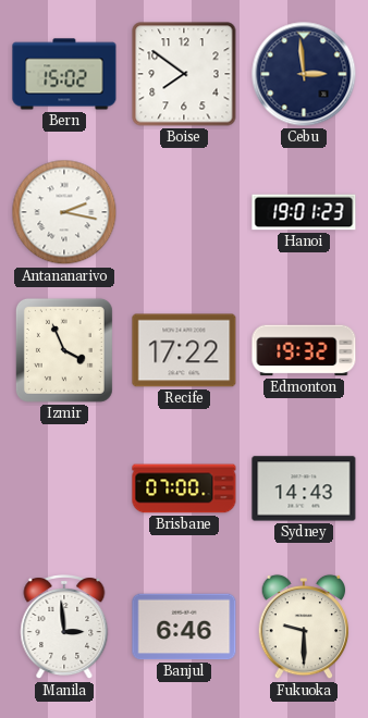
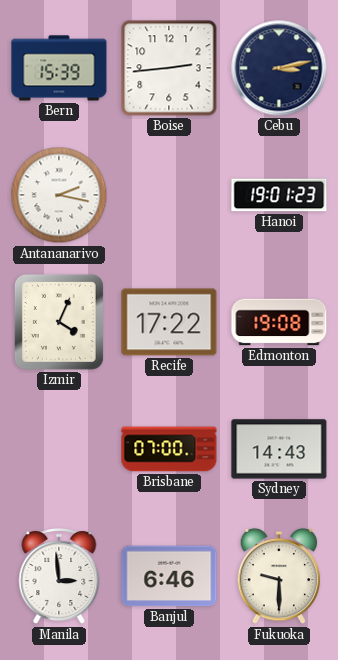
Bern: 15:02 -> 15:39 (59, 68)
Boise: 7:51 -> 2:44 (169, 68)
Cebu: 2:59 -> 3:13 (279, 68)
Izmir: 3:56 -> 4:04 (59, 322)
Edmonton: 19:32 -> 19:08 (279, 322)
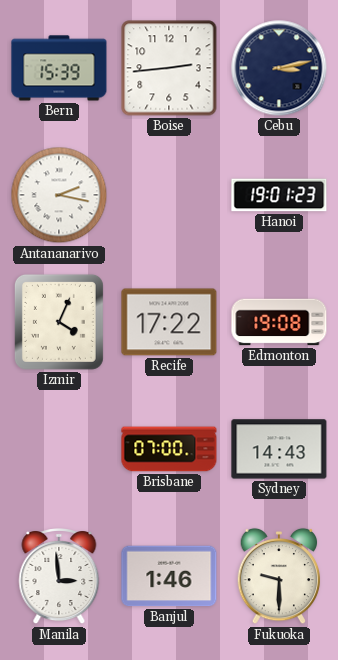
Banjul: 6:46 -> 1:46 (169, 576)
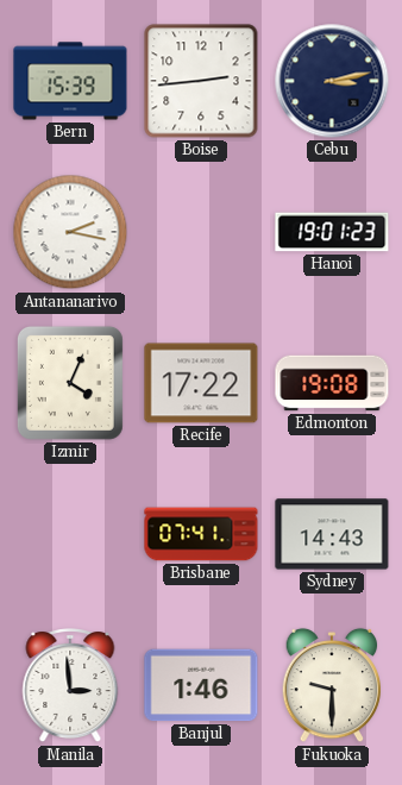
Brisbane: 07:00 -> 07:41 (201, 534)
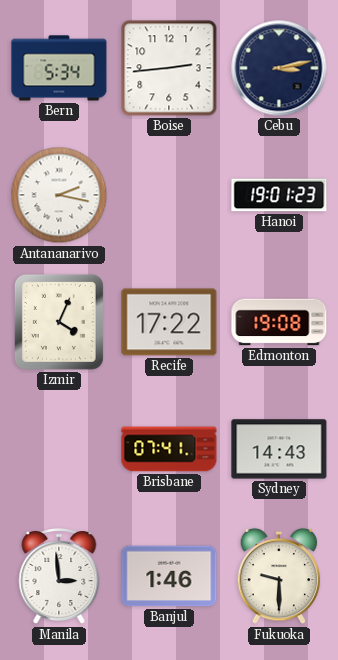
Bern: 15:39 -> 5:34 (59, 68)
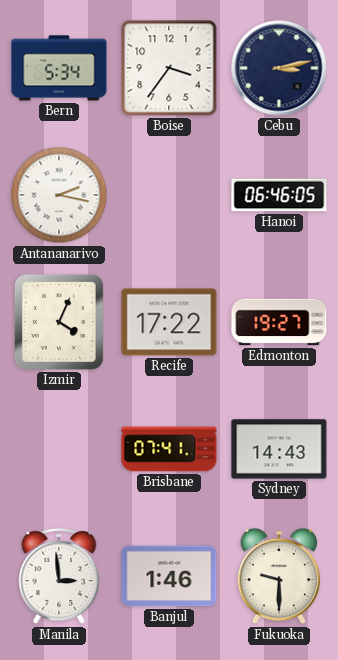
Boise: 2:44 -> 3:36 (169, 68)
Hanoi: 19:01 -> 06:46 (279, 195)
Edmonton: 19:08 -> 19:27 (279, 322)
